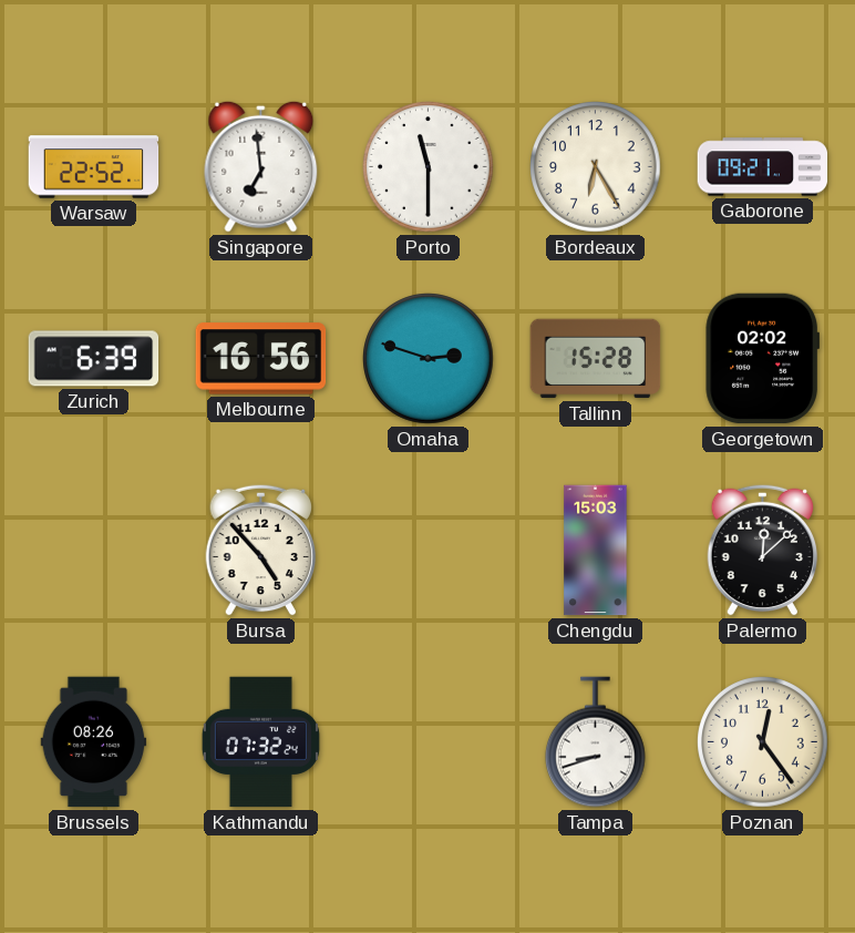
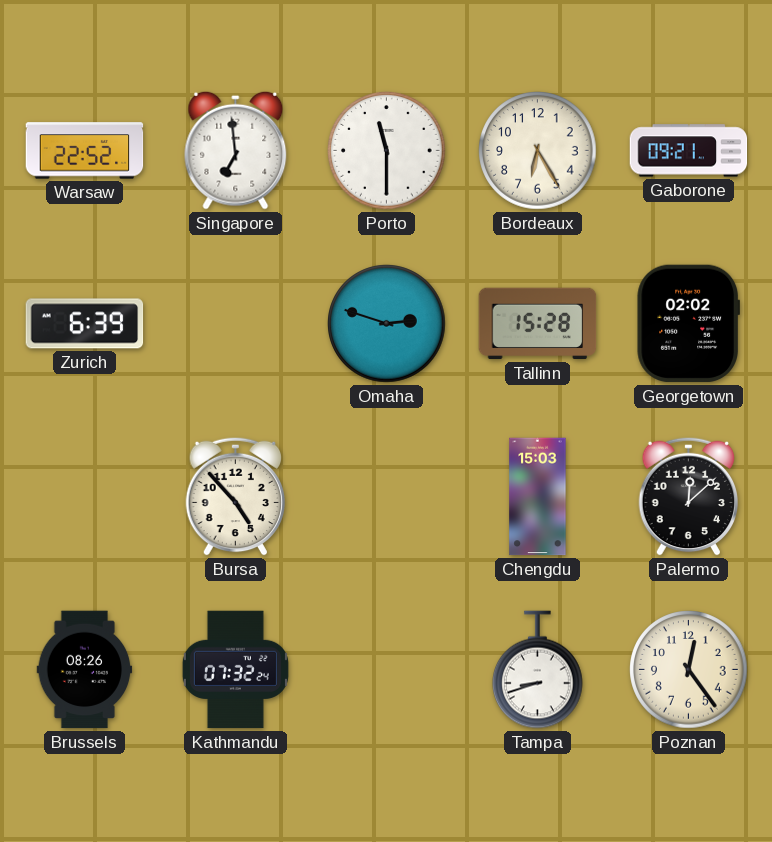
Melbourne: 16:56 -> none (261, 359)
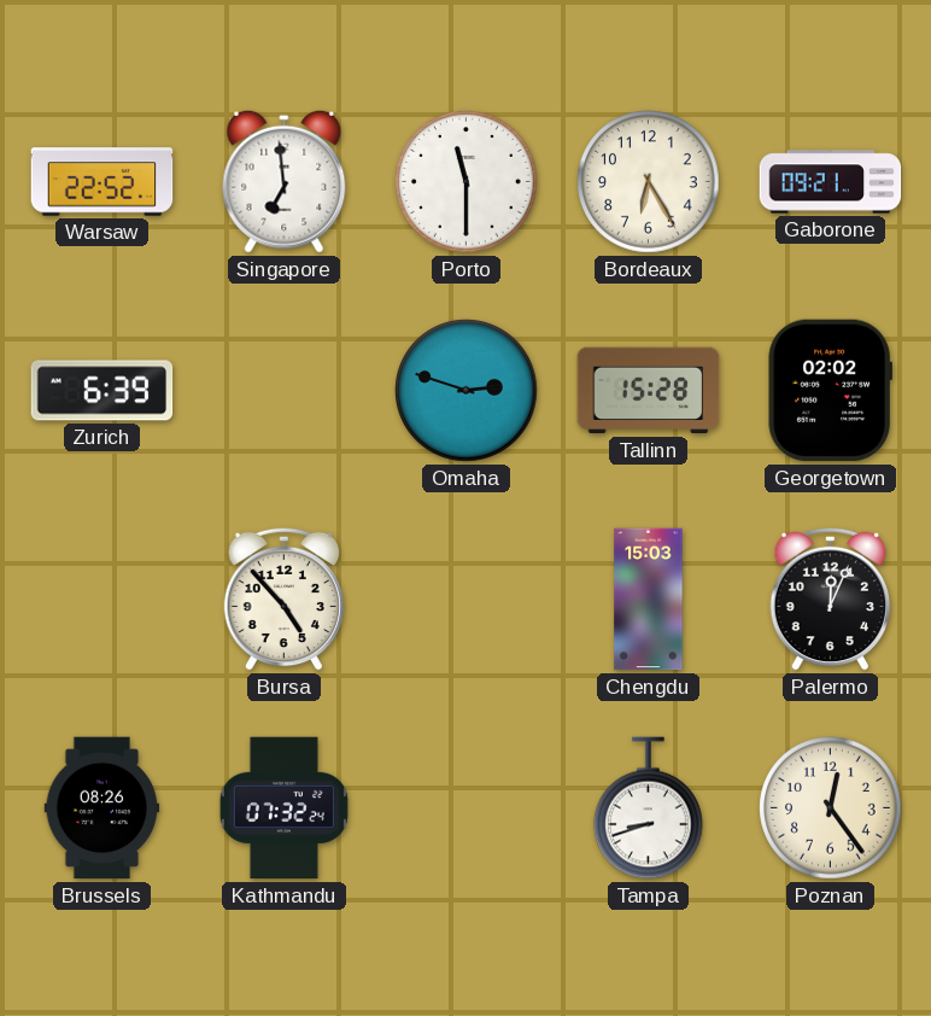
Palermo: 12:08 -> 12:04 (831, 598)
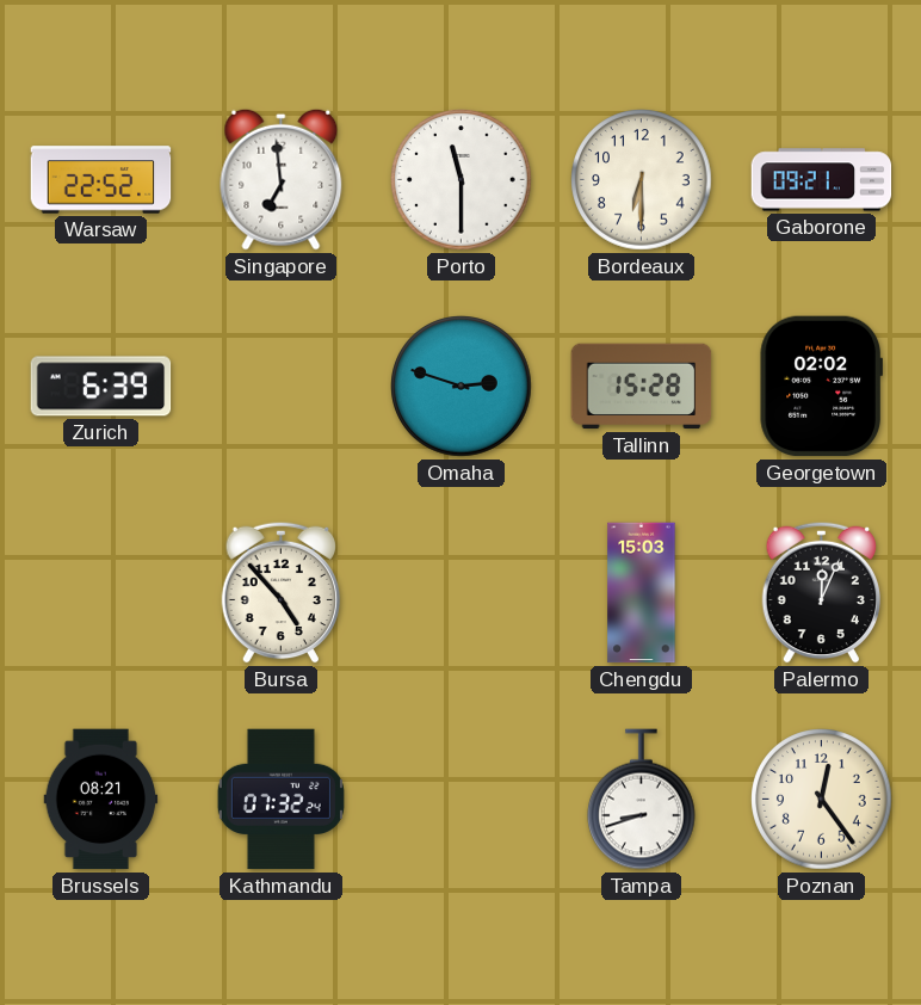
Bordeaux: 6:25 -> 6:30 (642, 180)
Brussels: 08:26 -> 08:21 (101, 800)
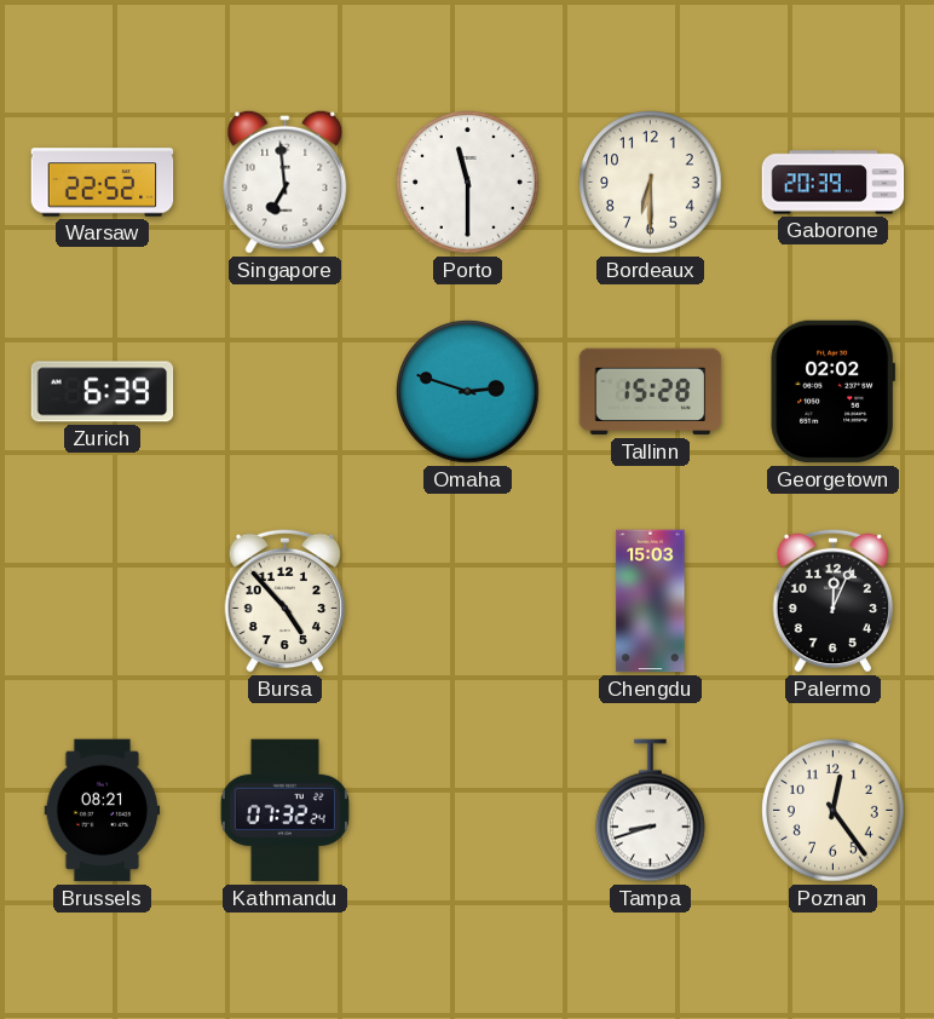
Gaborone: 09:21 -> 20:39 (834, 183)
